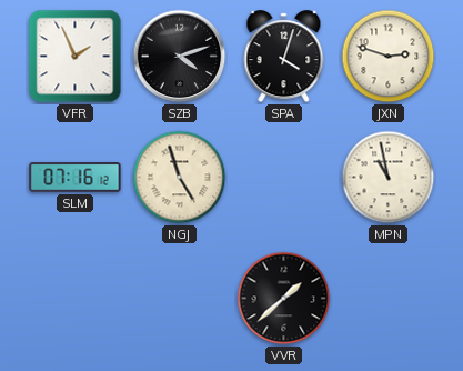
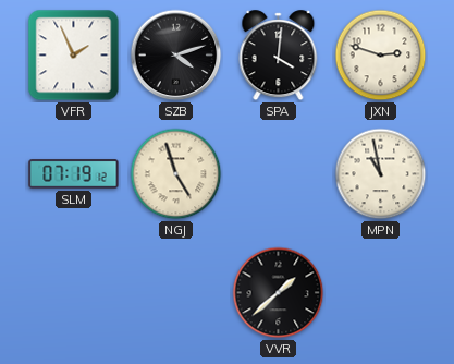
SPA: 4:03 -> 4:01 (279, 56)
SLM: 07:16 -> 07:19 (74, 174)
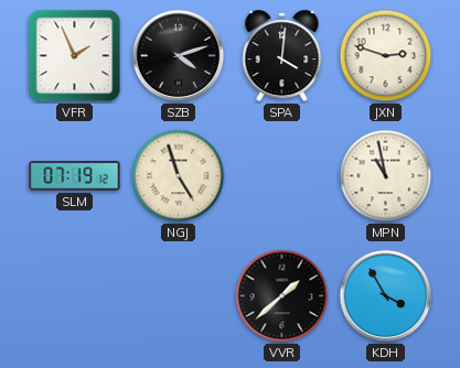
KDH: none -> 3:55 (386, 296)
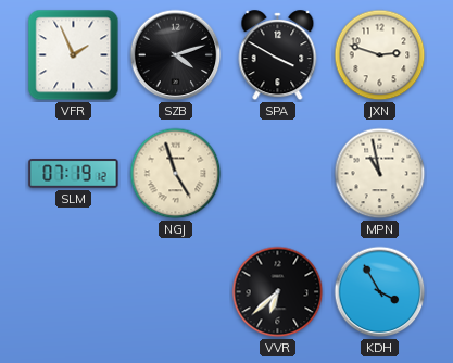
SPA: 4:01 -> 3:50 (278, 55)
VVR: 1:38 -> 6:38 (278, 292)
